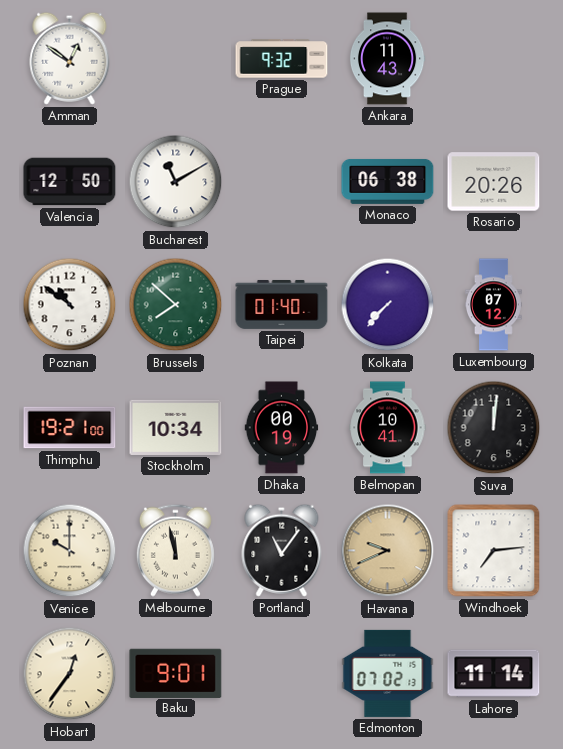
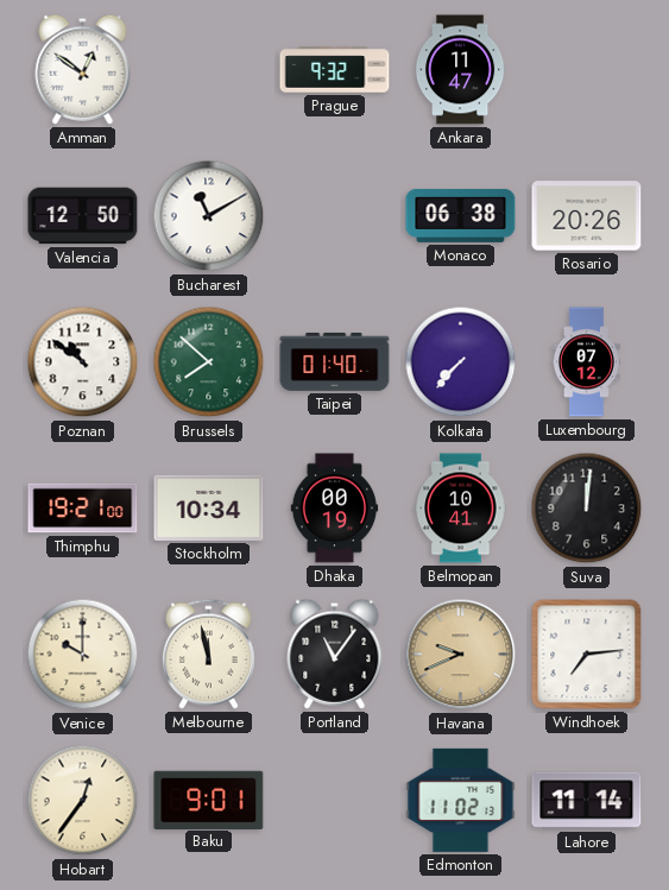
Ankara: 11:43 -> 11:47 (460, 70)
Edmonton: 07:02 -> 11:02 (461, 800)
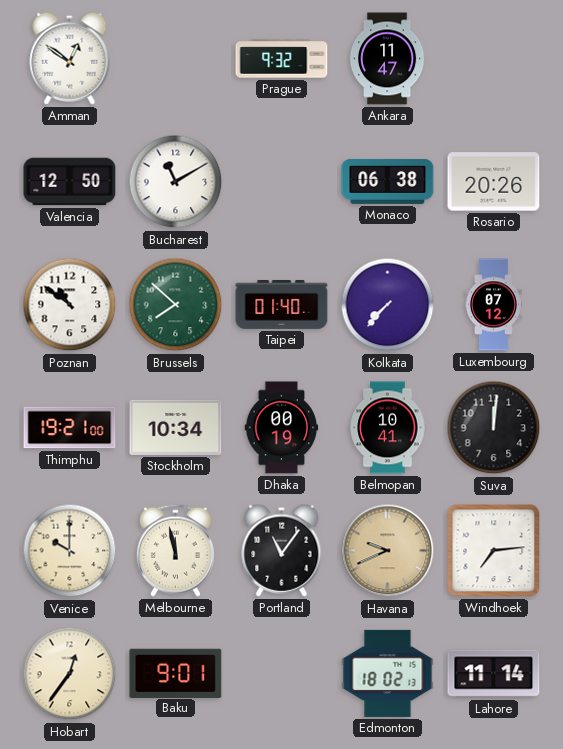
Edmonton: 11:02 -> 18:02 (388, 673)
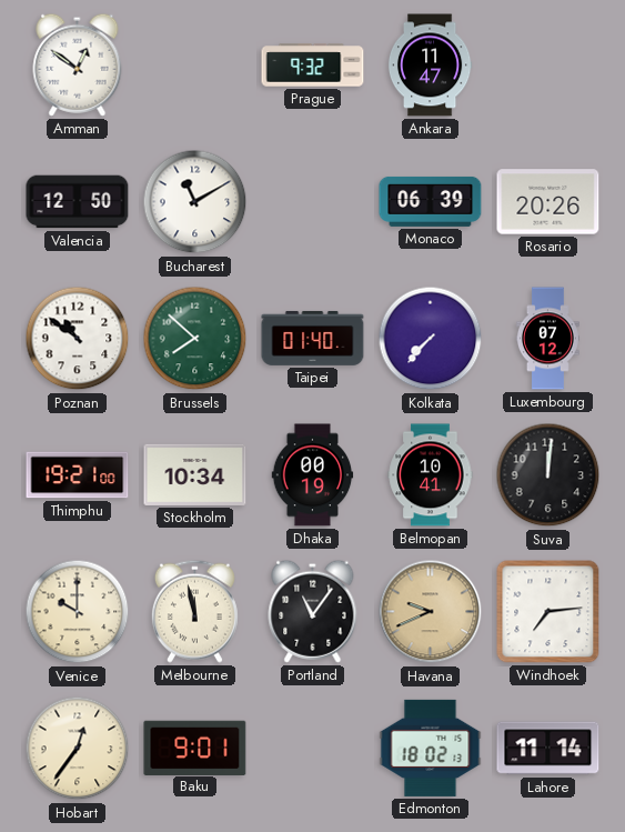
Monaco: 06:38 -> 06:39 (431, 201)
